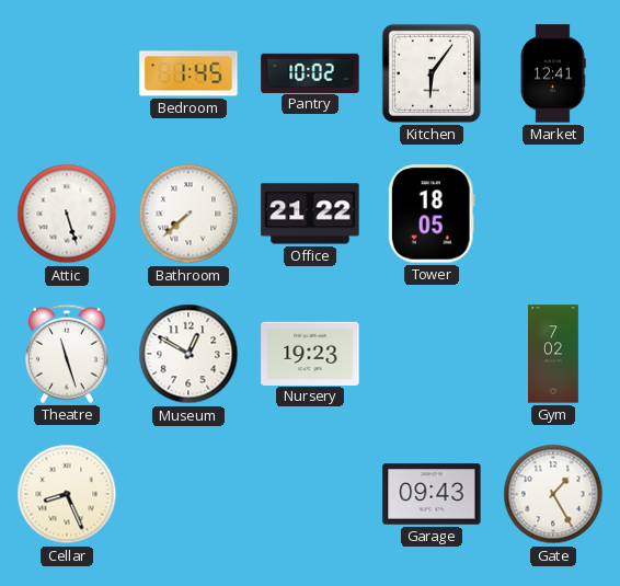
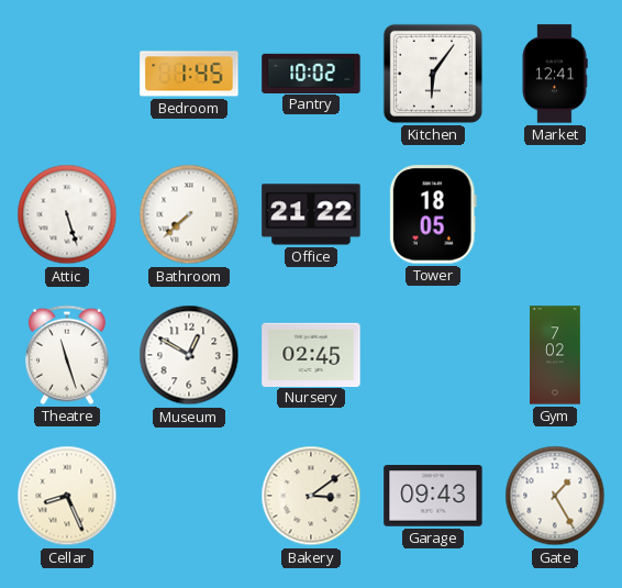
Nursery: 19:23 -> 02:45 (311, 354)
Bakery: none -> 3:09 (311, 496)
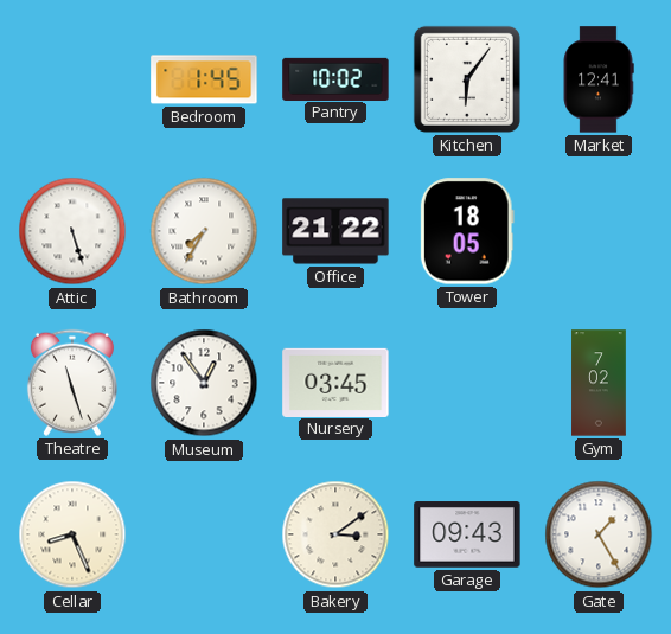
Bathroom: 7:38 -> 7:35 (204, 231)
Museum: 12:50 -> 12:54 (204, 383)
Nursery: 02:45 -> 03:45 (335, 382)
